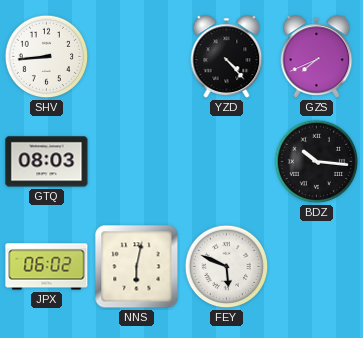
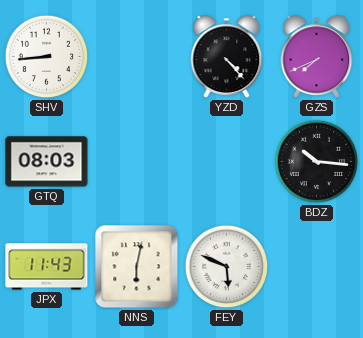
JPX: 06:02 -> 11:43 (47, 267)
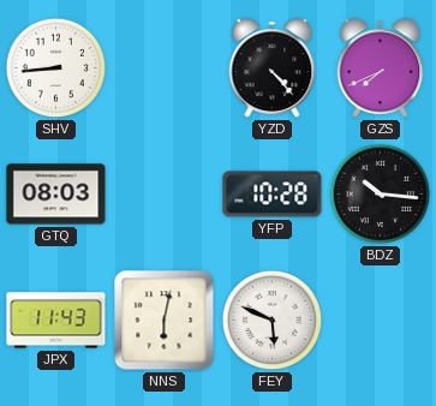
YFP: none -> 10:28 (273, 195)
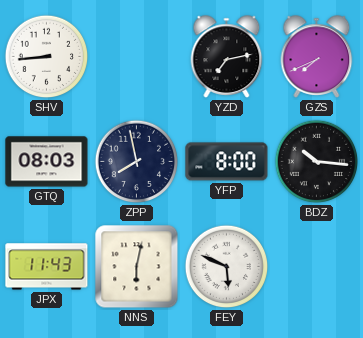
YZD: 4:23 -> 7:13 (227, 57)
ZPP: none -> 7:58 (137, 162)
YFP: 10:28 -> 8:00 (227, 162)
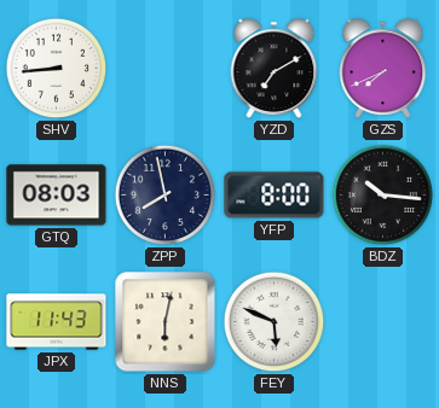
YZD: 7:13 -> 7:10 (275, 69)
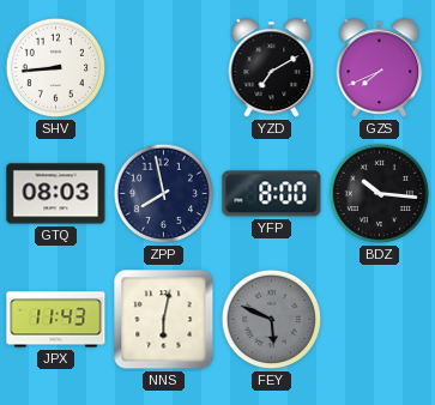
FEY dial: white -> grey (272, 320)
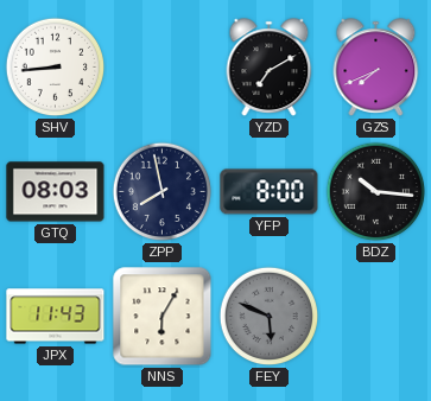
NNS: 6:02 -> 6:05 (163, 317)
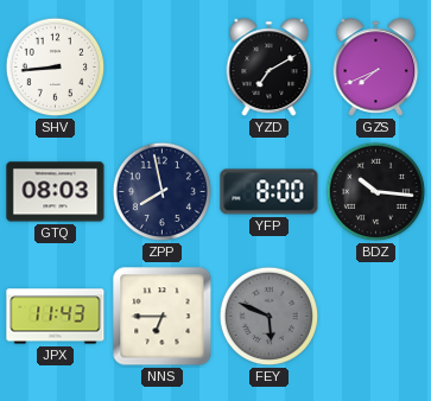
NNS: 6:05 -> 6:45 (163, 317)
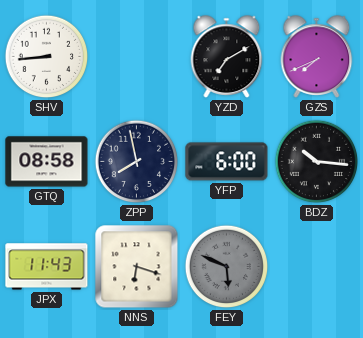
GTQ: 08:03 -> 08:58 (47, 162)
YFP: 8:00 -> 6:00 (227, 162)
NNS: 6:45 -> 6:18 (137, 267)
